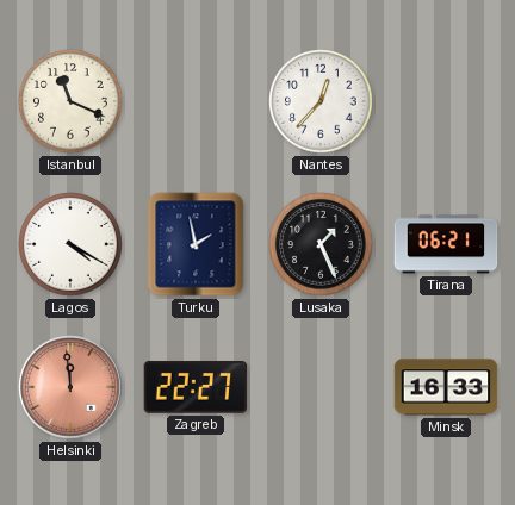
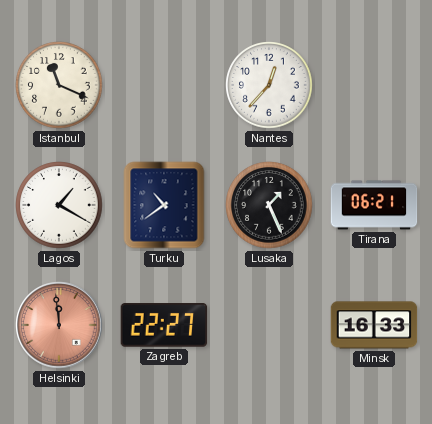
Lagos: 4:20 -> 1:20 (59, 205)
Turku: 1:58 -> 10:39 (164, 205)
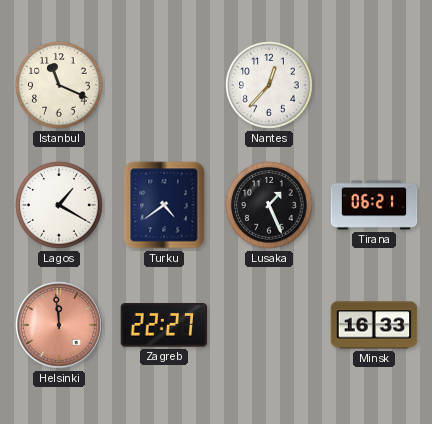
Turku: 10:39 -> 4:39 (164, 205)
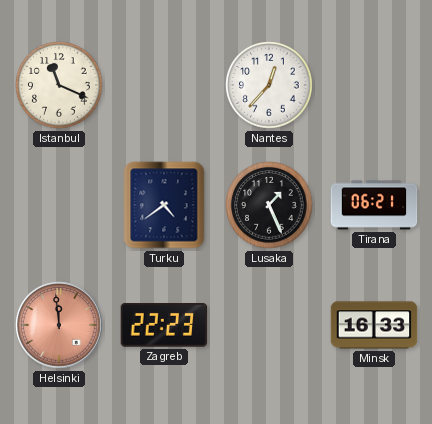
Lagos: 1:20 -> none (59, 205)
Zagreb: 22:27 -> 22:23 (164, 325)
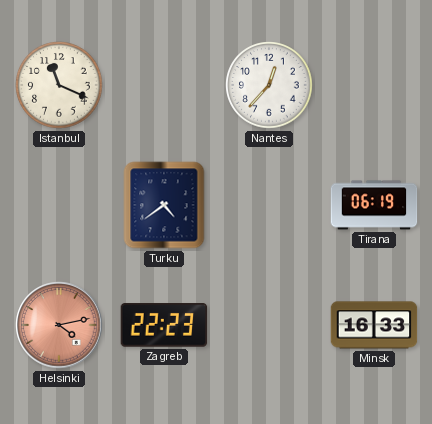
Lusaka: 1:26 -> none (269, 205)
Tirana: 06:21 -> 06:19 (374, 205)
Helsinki: 11:59 -> 4:13 (59, 325)
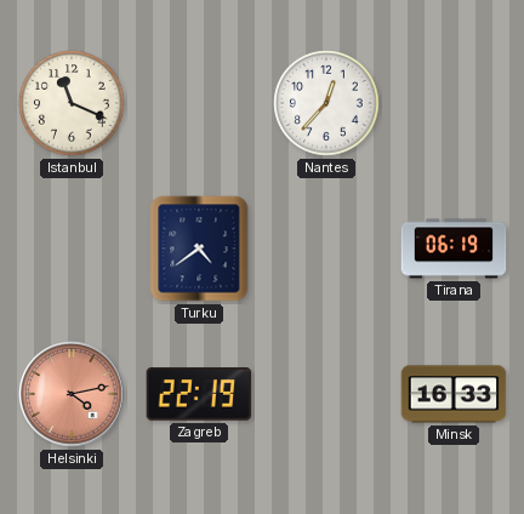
Zagreb: 22:23 -> 22:19 (199, 394)
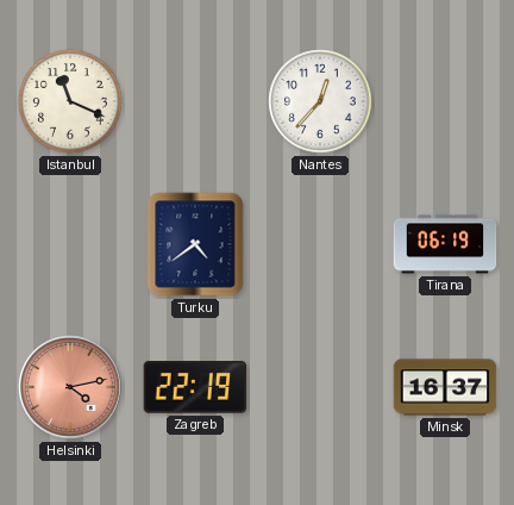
Minsk: 16:33 -> 16:37 (445, 387)
